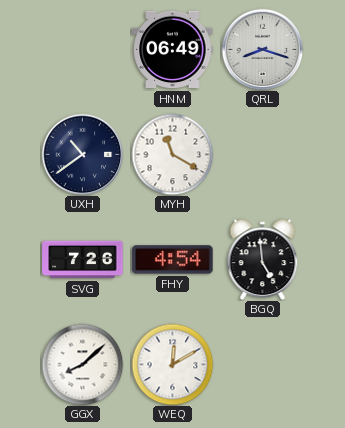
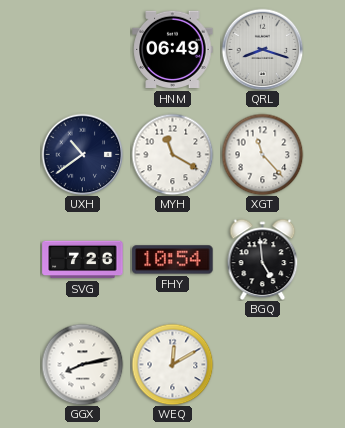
XGT: none -> 11:23 (262, 154)
FHY: 4:54 -> 10:54 (173, 260)
GGX: 8:08 -> 8:13 (82, 364)
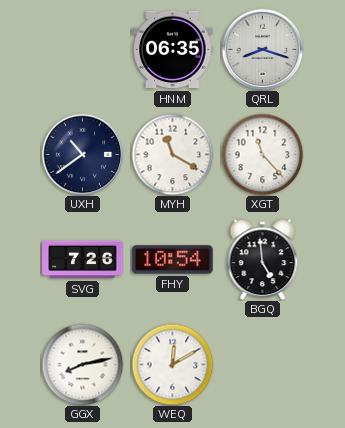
HNM: 06:49 -> 06:35 (173, 50)
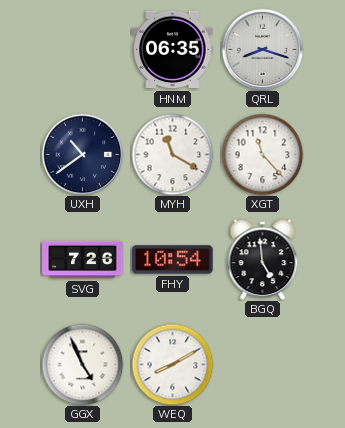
GGX: 8:13 -> 4:56 (82, 364)
WEQ: 12:10 -> 8:10 (172, 364)
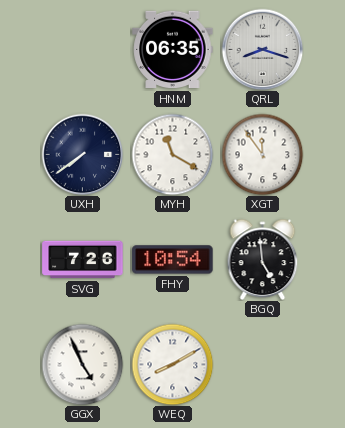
UXH: 10:39 -> 7:39 (82, 154)
XGT: 11:23 -> 11:54 (262, 154)
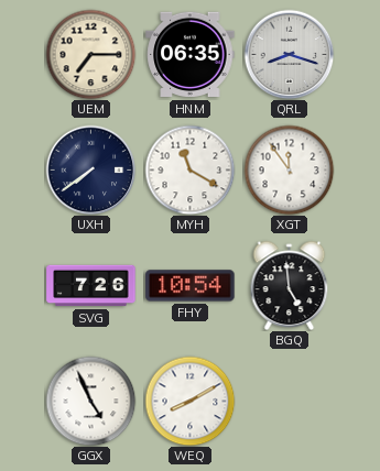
UEM: none -> 7:15 (90, 54)
